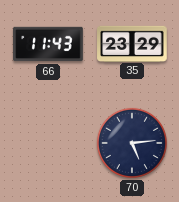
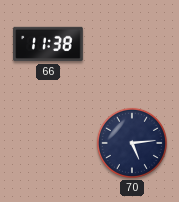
66: 11:43 -> 11:38 (48, 44)
35: 23:29 -> none (132, 43)
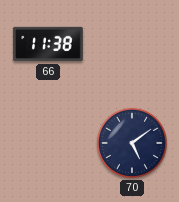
70: 5:14 -> 5:09 (132, 143)
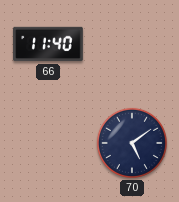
66: 11:38 -> 11:40 (48, 44)
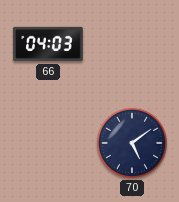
66: 11:40 -> 04:03 (48, 44)
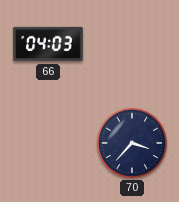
70: 5:09 -> 3:37 (132, 143)
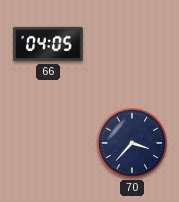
66: 04:03 -> 04:05 (48, 44)
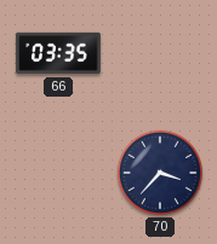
66: 04:05 -> 03:35 (58, 53)
